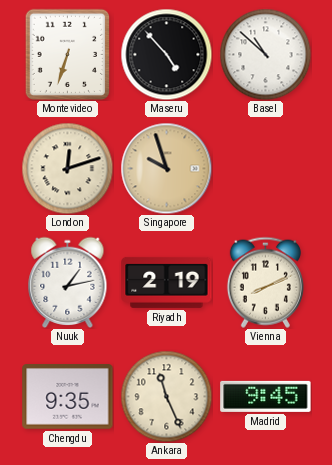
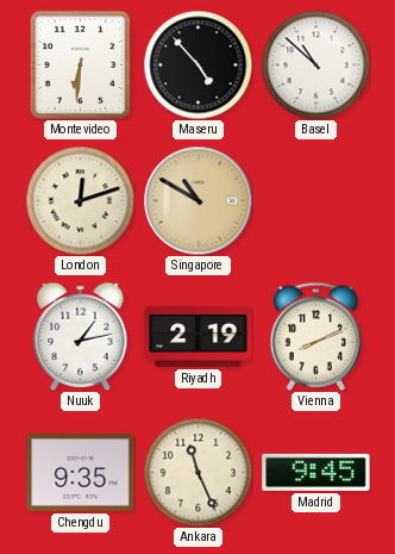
Montevideo: 6:33 -> 6:31 (80, 64)
Singapore: 9:57 -> 10:50 (197, 200)
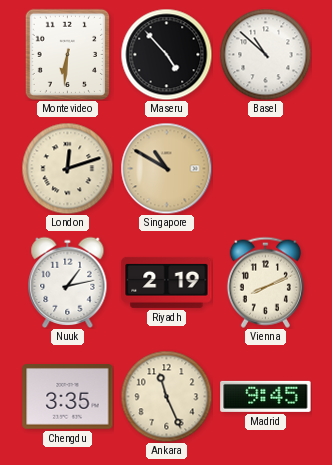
Chengdu: 9:35 -> 3:35 (68, 397)
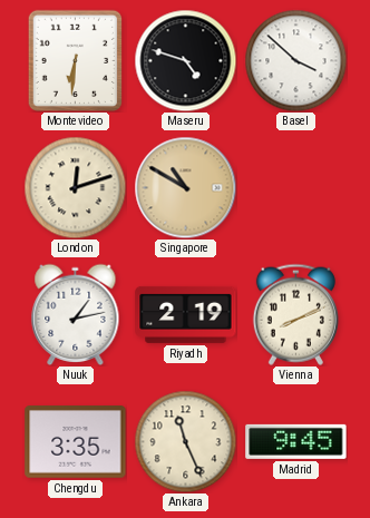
Maseru: 4:53 -> 4:48 (185, 60)
Basel: 10:52 -> 3:52 (295, 60)
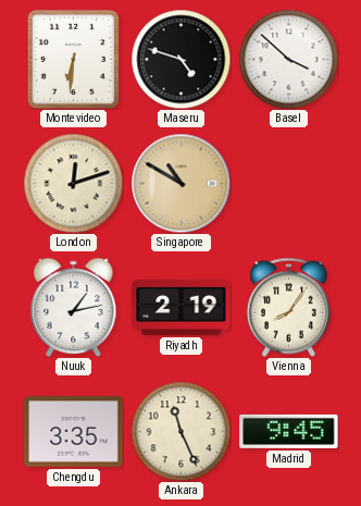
Vienna: 8:11 -> 8:06 (288, 307)
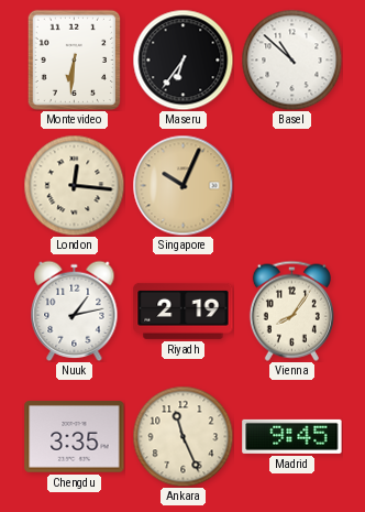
Maseru: 4:48 -> 6:36 (182, 59)
Basel: 3:52 -> 10:52 (291, 59)
London: 12:12 -> 12:16 (74, 185)
Singapore: 10:50 -> 10:04 (182, 185)
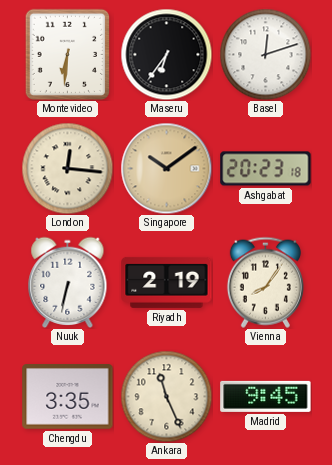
Basel: 10:52 -> 12:12 (265, 54)
Singapore: 10:04 -> 10:09 (166, 168)
Ashgabat: none -> 20:23 (266, 169)
Nuuk: 1:13 -> 6:32 (68, 282)
